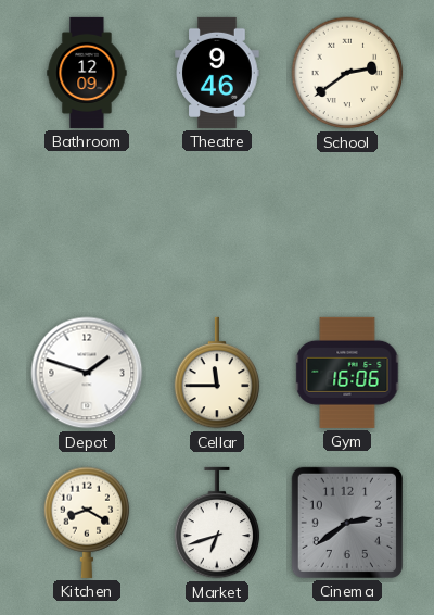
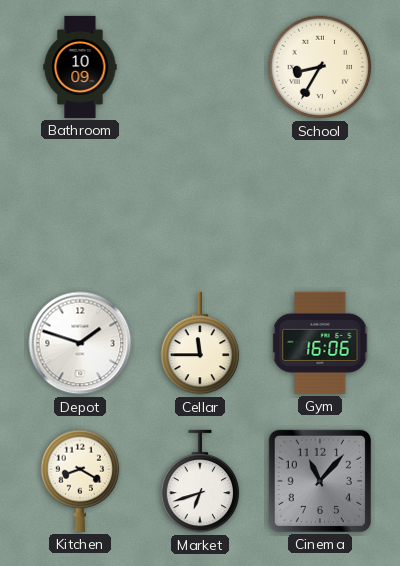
Bathroom: 12:09 -> 10:09 (80, 67)
Theatre: 9:46 -> none (217, 73)
School: 2:39 -> 8:35 (320, 67)
Cinema: 2:39 -> 11:07 (320, 481)
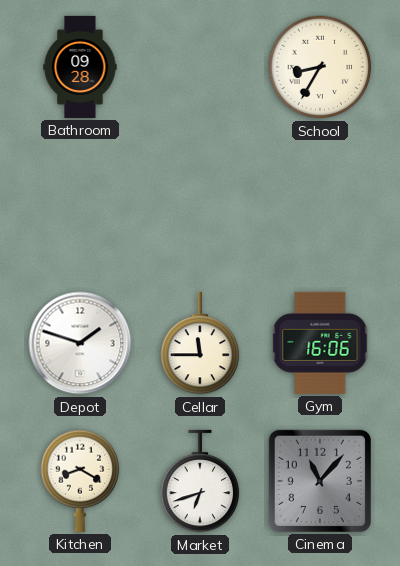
Bathroom: 10:09 -> 09:28 (80, 67)
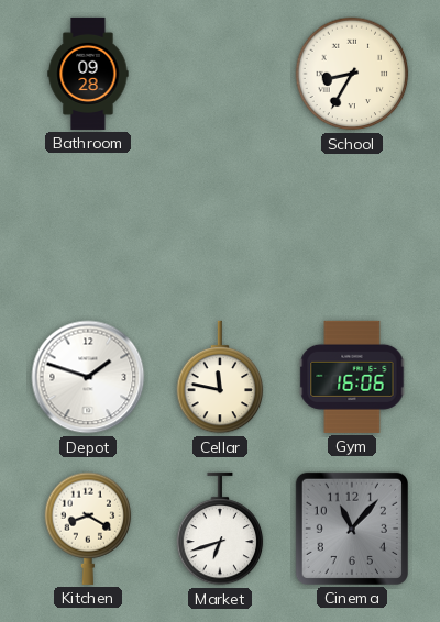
Cellar: 11:45 -> 11:47 (220, 377)
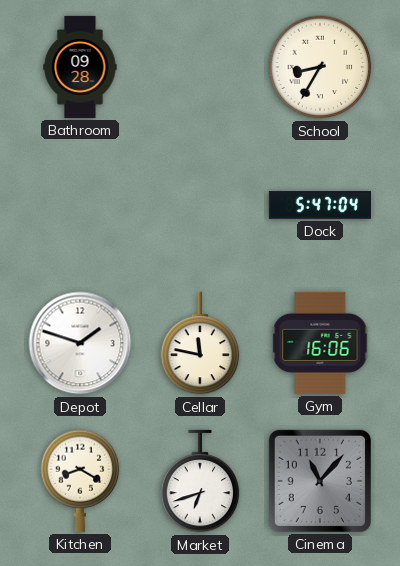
Dock: none -> 5:47 (320, 205)
